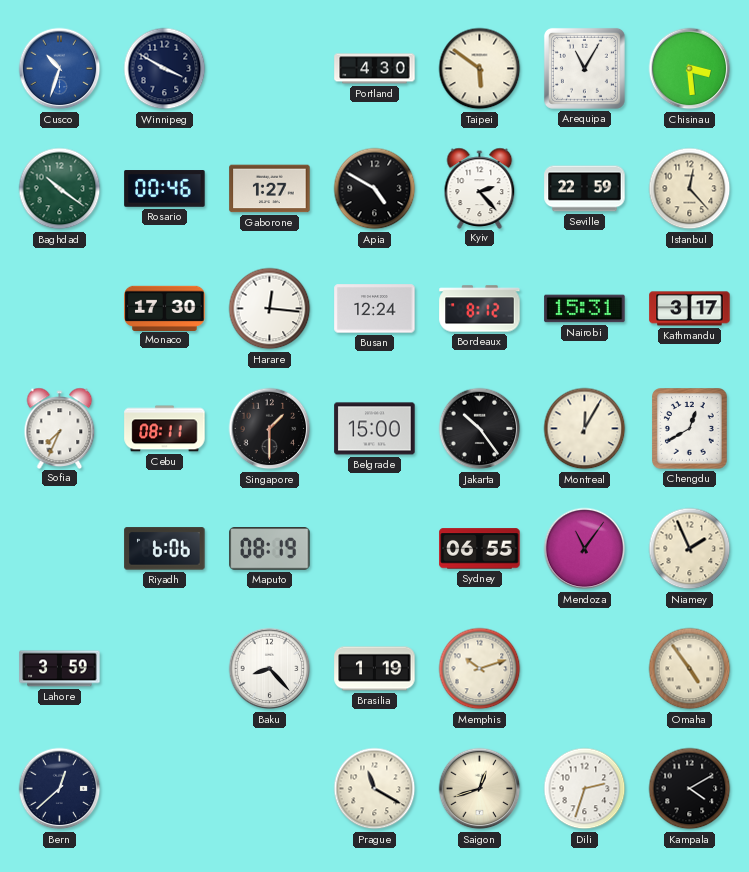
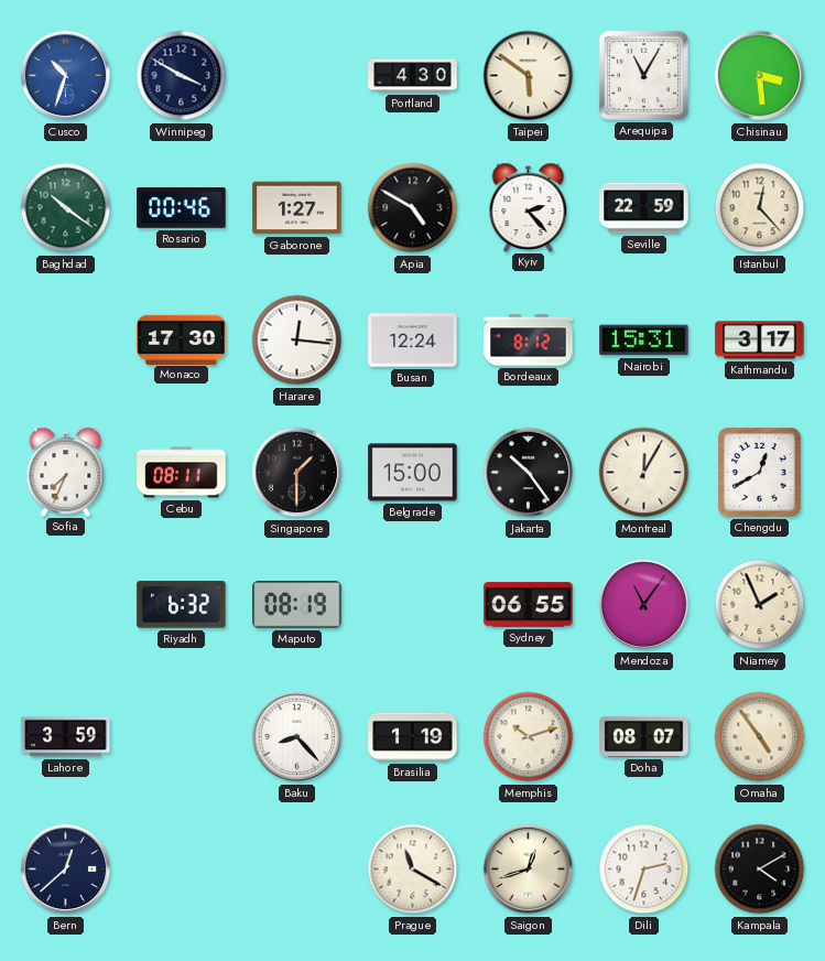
Riyadh: 6:06 -> 6:32 (182, 605)
Doha: none -> 08:07 (644, 736)
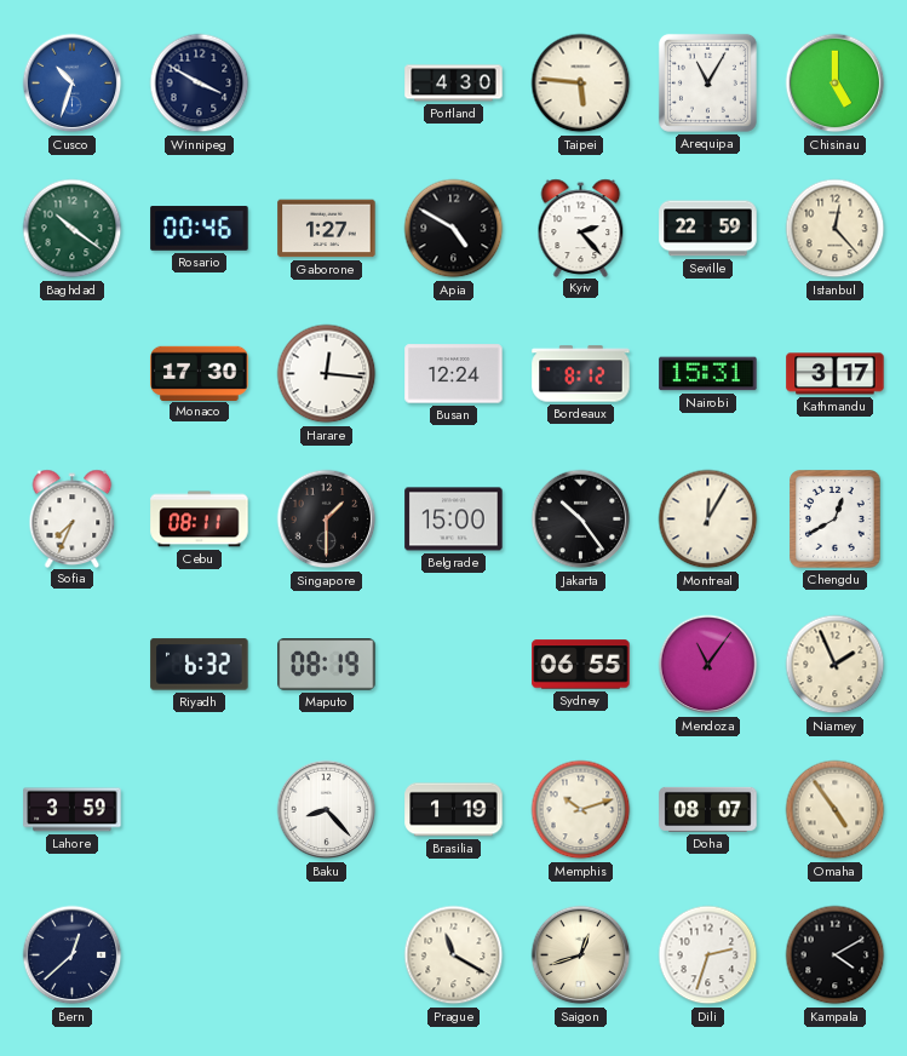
Taipei: 5:51 -> 5:46 (581, 84)
Chisinau: 3:29 -> 5:00 (836, 84)
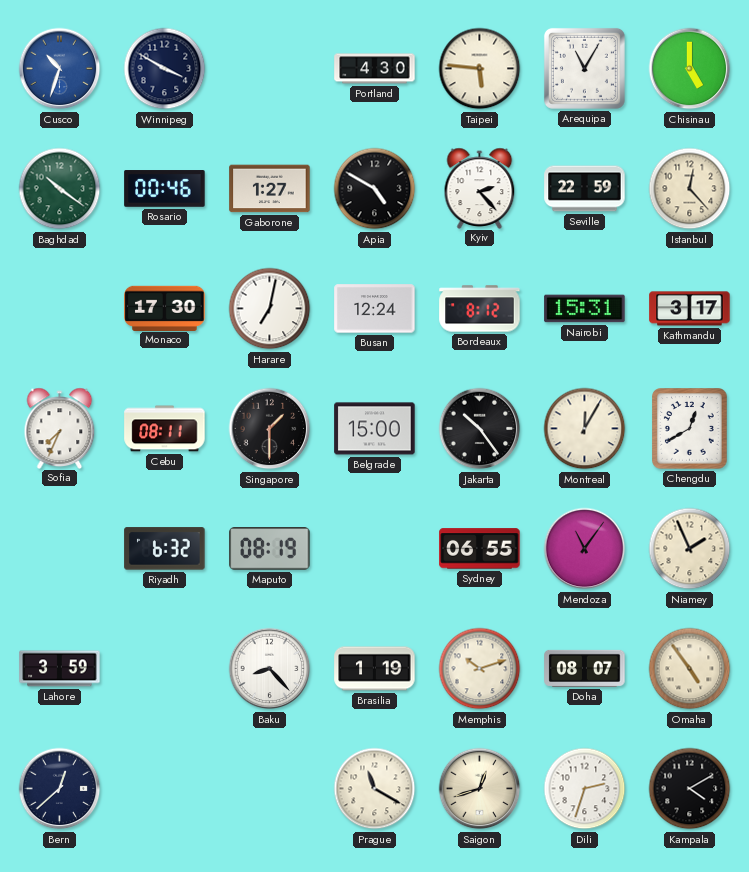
Harare: 12:16 -> 7:02 (270, 309)
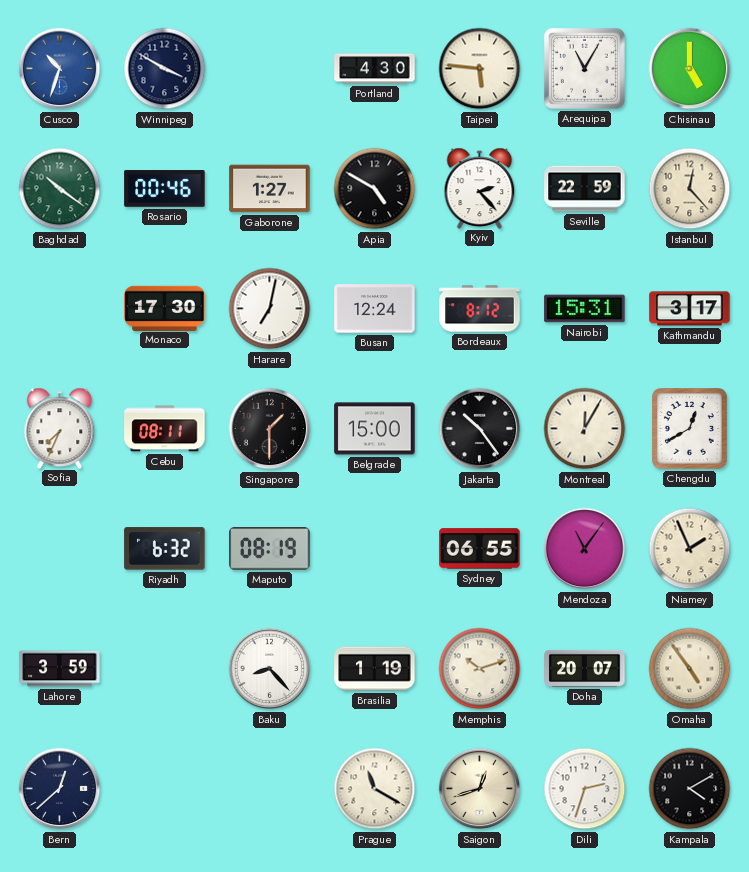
Doha: 08:07 -> 20:07 (585, 668)
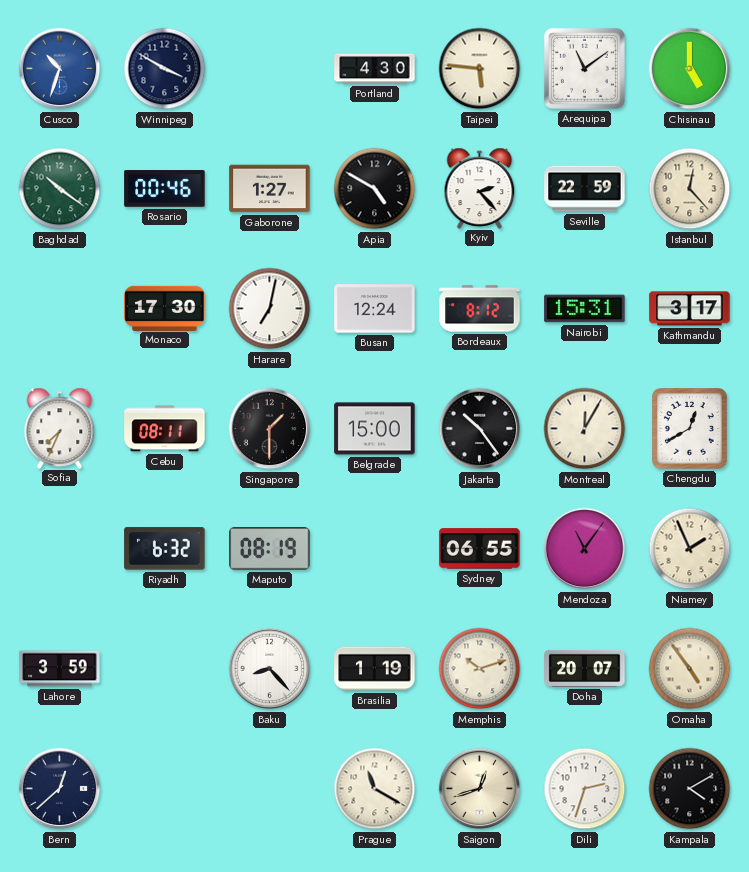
Arequipa: 11:05 -> 11:09 (584, 68)
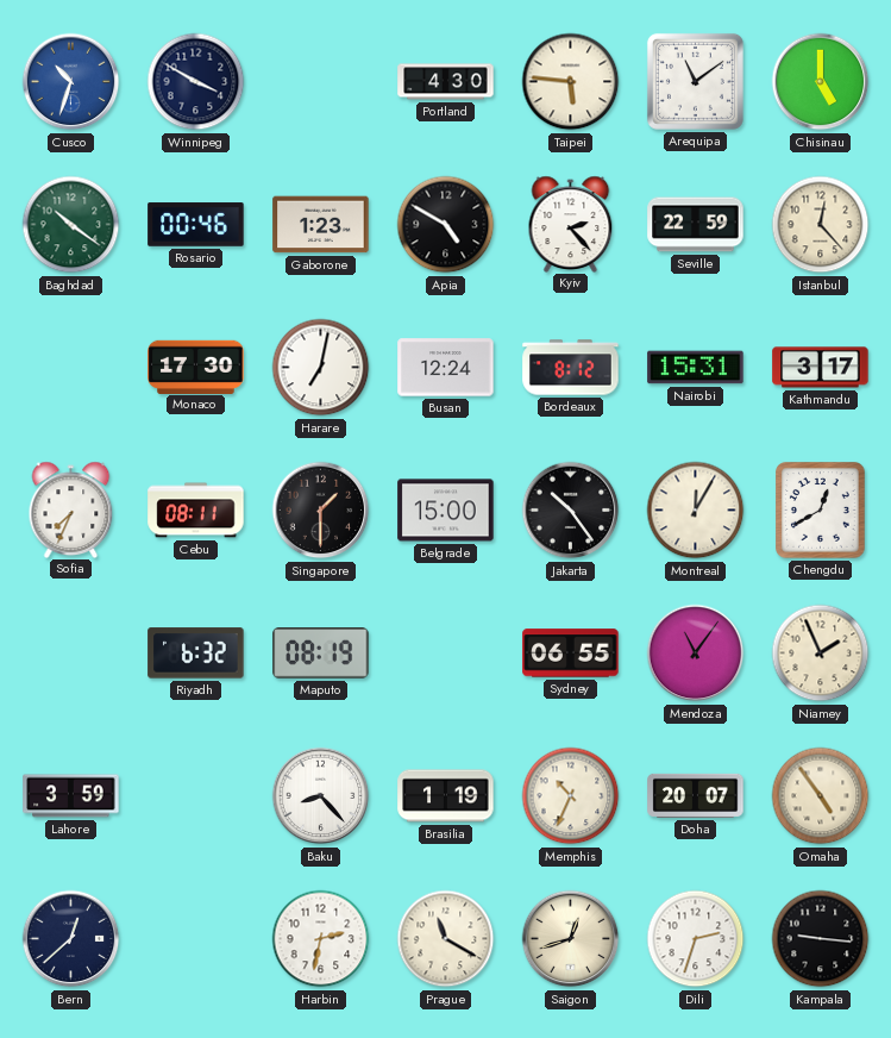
Gaborone: 1:27 -> 1:23 (321, 225)
Memphis: 10:12 -> 10:34 (571, 796)
Harbin: none -> 2:32 (321, 939)
Kampala: 4:10 -> 9:16 (821, 939)
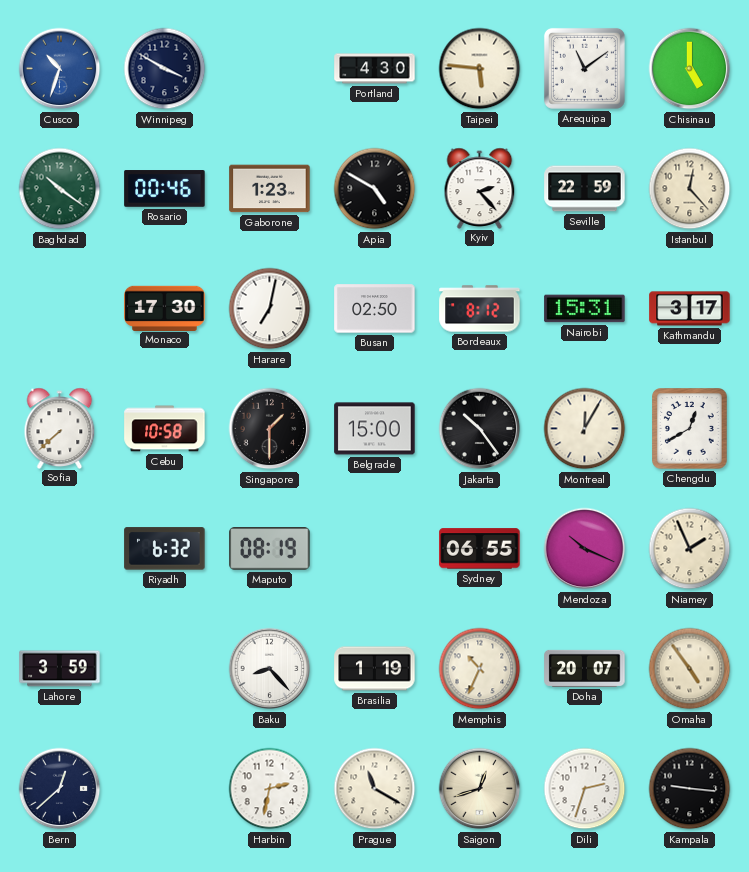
Busan: 12:24 -> 02:50 (375, 309)
Sofia: 7:34 -> 7:38 (60, 428)
Cebu: 08:11 -> 10:58 (165, 429)
Mendoza: 11:06 -> 10:19 (585, 549)
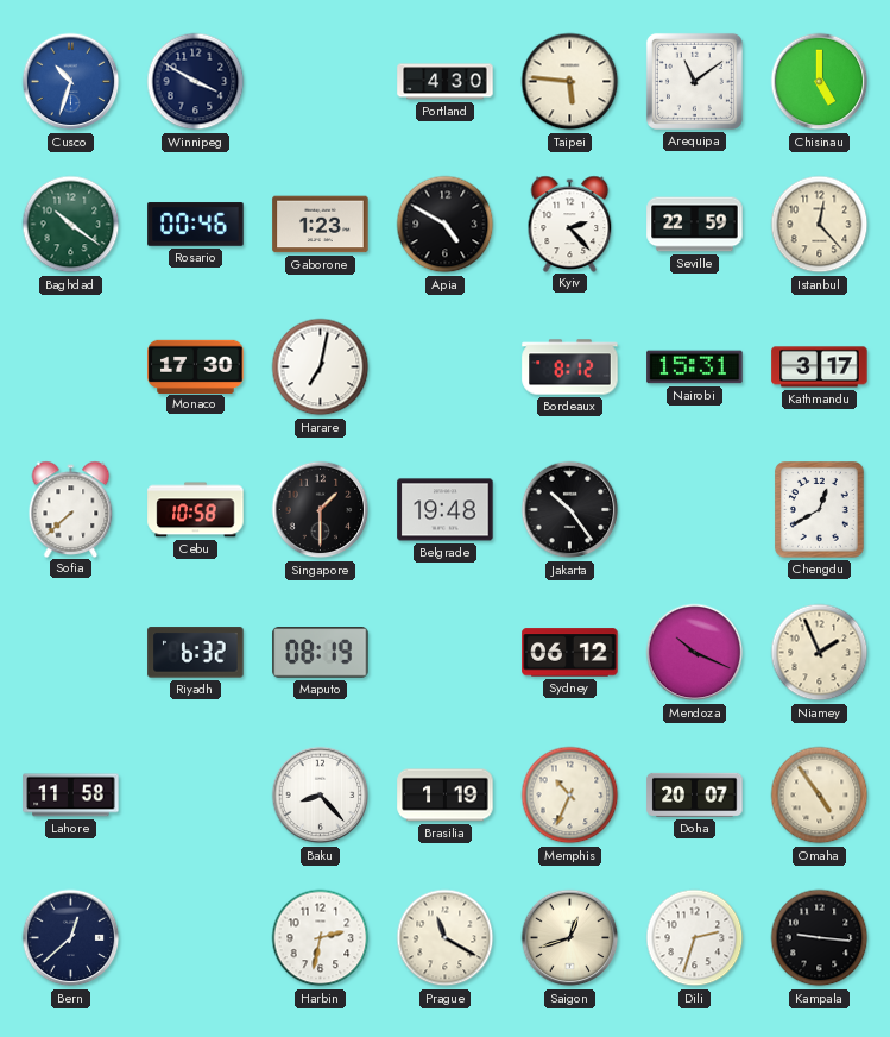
Busan: 02:50 -> none (375, 309)
Belgrade: 15:00 -> 19:48 (446, 510)
Montreal: 12:05 -> none (585, 429)
Sydney: 06:55 -> 06:12 (570, 653)
Lahore: 3:59 -> 11:58 (71, 796)
